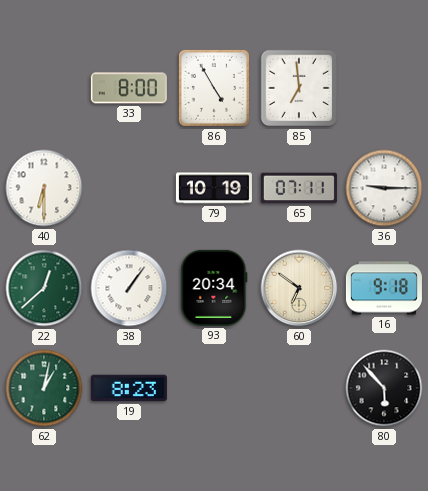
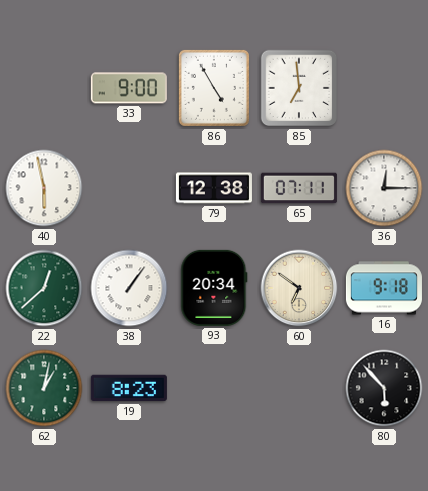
33: 8:00 -> 9:00 (129, 88)
40: 6:30 -> 5:58 (44, 188)
79: 10:19 -> 12:38 (214, 188)
36: 9:15 -> 12:15 (384, 188)
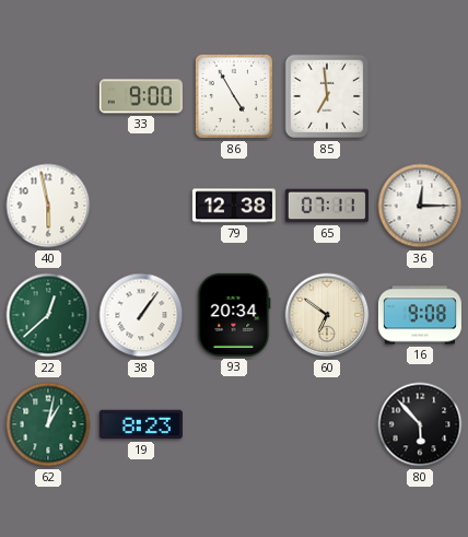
16: 9:18 -> 9:08 (420, 315)
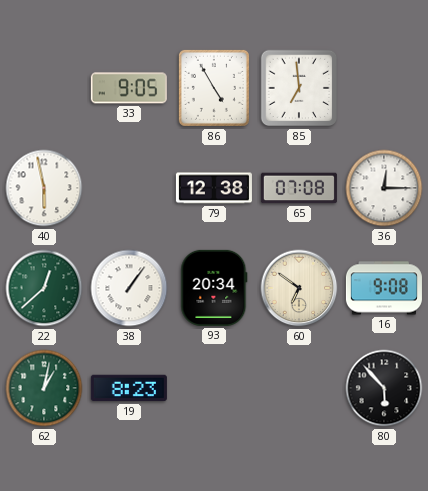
33: 9:00 -> 9:05 (129, 88)
65: 07:11 -> 07:08 (299, 188)
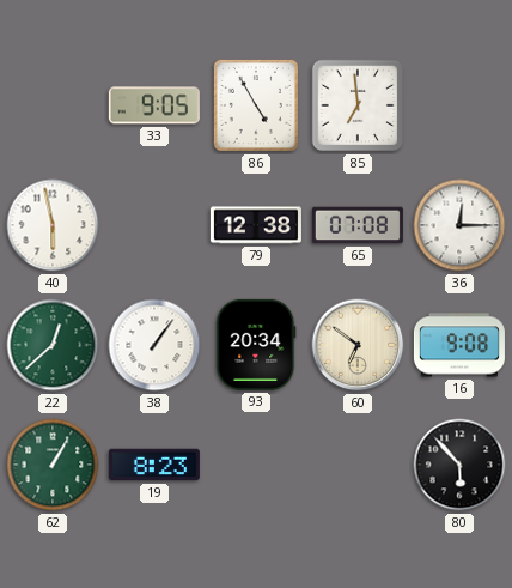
62: 1:02 -> 1:05 (53, 465)
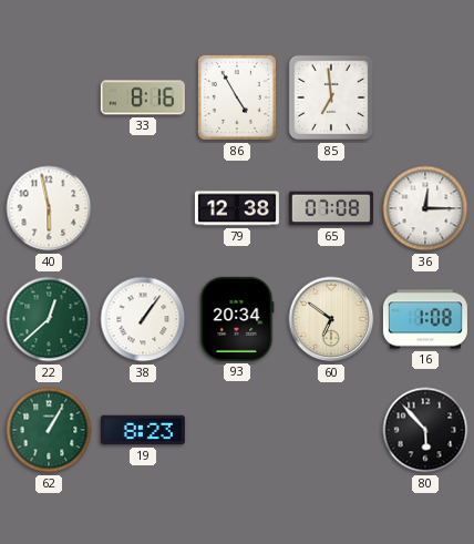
33: 9:05 -> 8:16 (143, 97)
16: 9:08 -> 1:08 (425, 319)
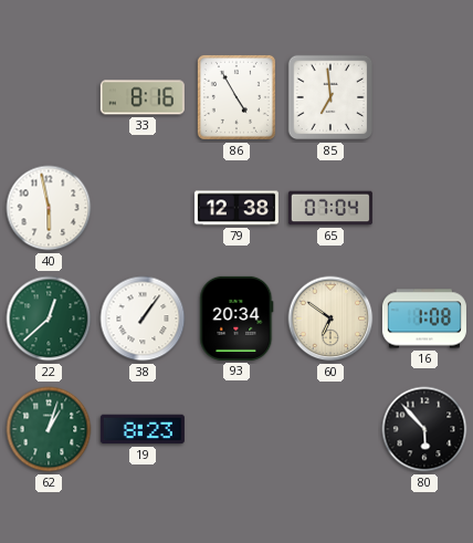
65: 07:08 -> 07:04 (330, 208)
36: 12:15 -> none (425, 208)
62: 1:05 -> 1:03 (49, 429)
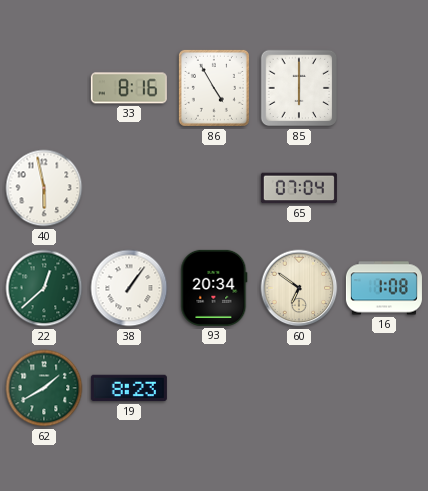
85: 6:59 -> 6:00 (299, 88)
79: 12:38 -> none (236, 208)
62: 1:03 -> 1:40 (44, 388)
80: 5:53 -> none (424, 429)
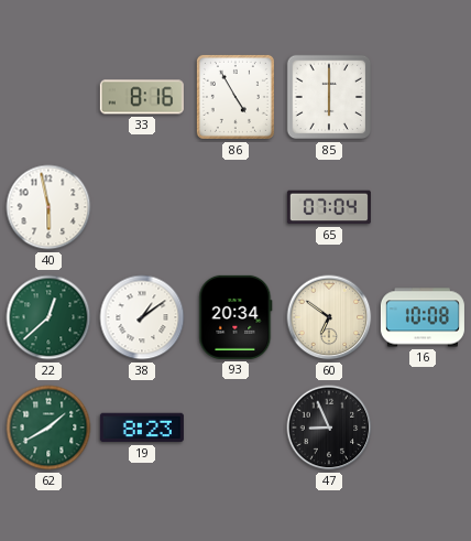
38: 1:06 -> 1:09 (142, 317)
16: 1:08 -> 10:08 (423, 317)
47: none -> 8:56 (329, 428)
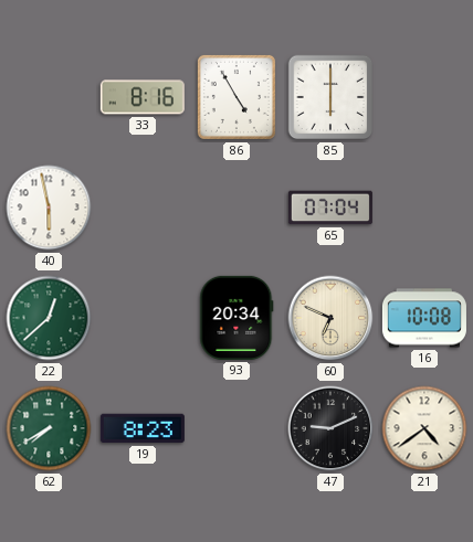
38: 1:09 -> none (142, 317)
60: 6:51 -> 6:49 (330, 318)
62: 1:40 -> 7:40 (49, 428)
47: 8:56 -> 9:11 (330, 428)
21: none -> 4:39 (424, 428)
